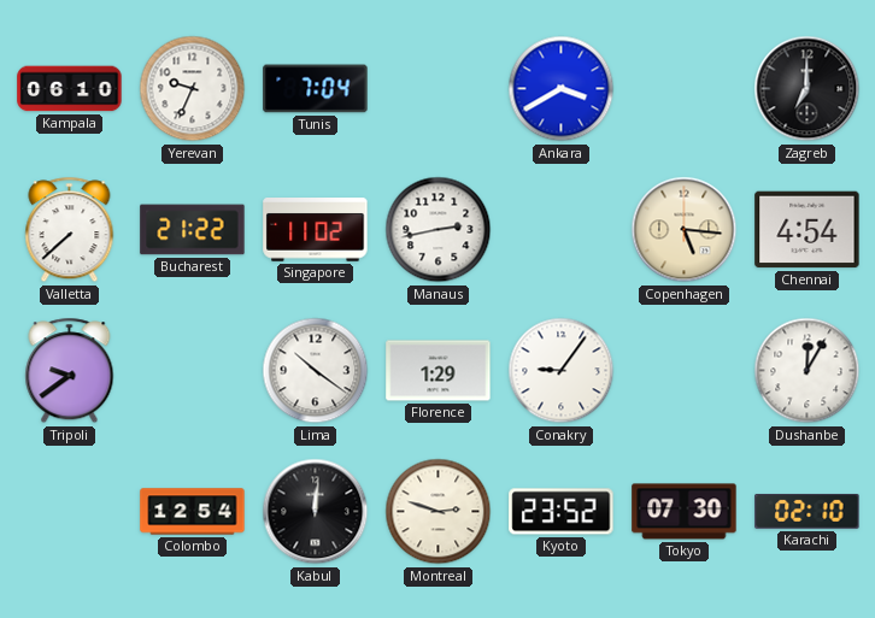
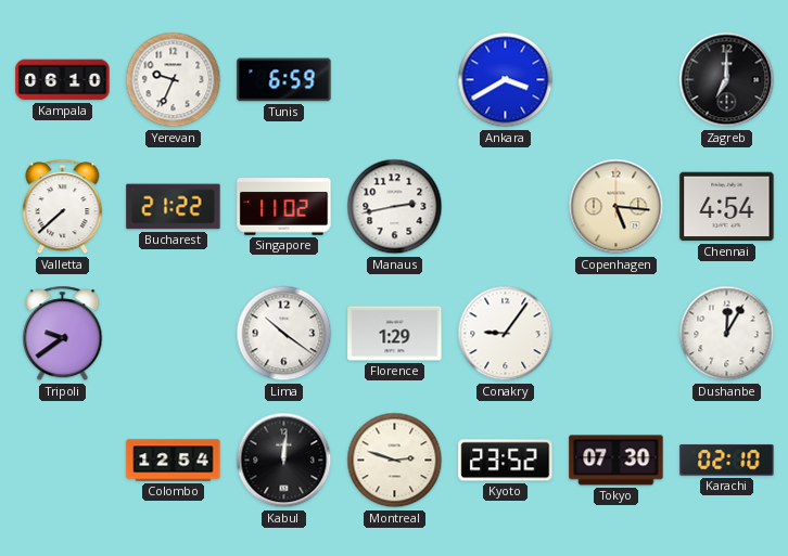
Tunis: 7:04 -> 6:59 (284, 80)
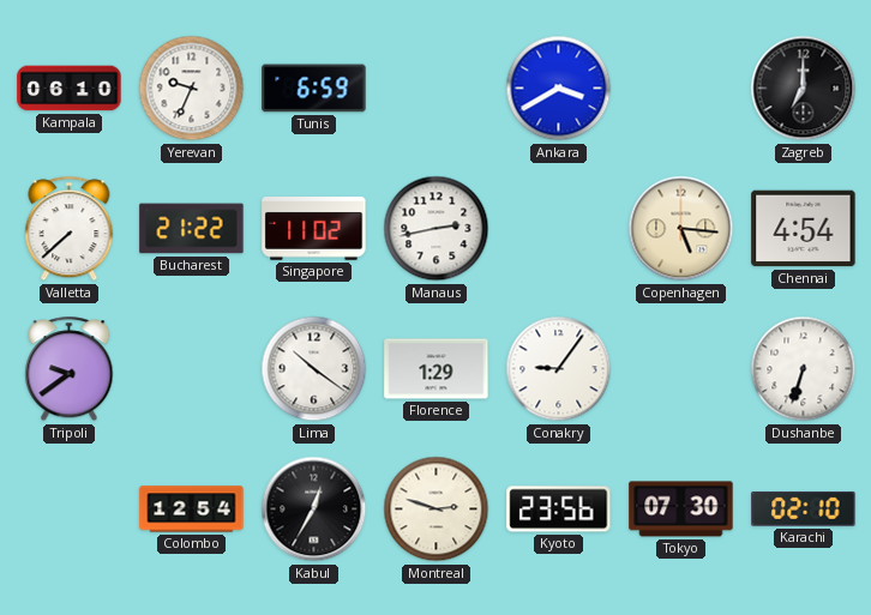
Dushanbe: 12:05 -> 6:33 (804, 369)
Kabul: 12:01 -> 12:35 (314, 510)
Kyoto: 23:52 -> 23:56 (559, 510)
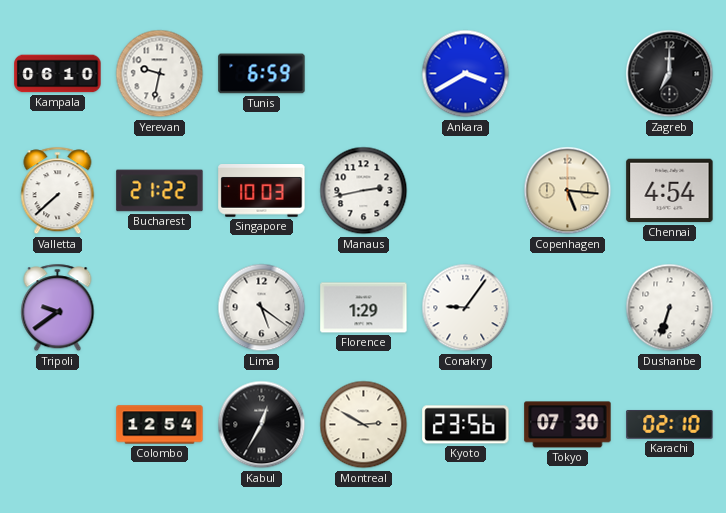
Yerevan: 9:34 -> 9:32 (160, 74)
Singapore: 11:02 -> 10:03 (262, 191)
Lima: 10:21 -> 5:21 (262, 308)
Montreal: 2:48 -> 2:50 (364, 425)
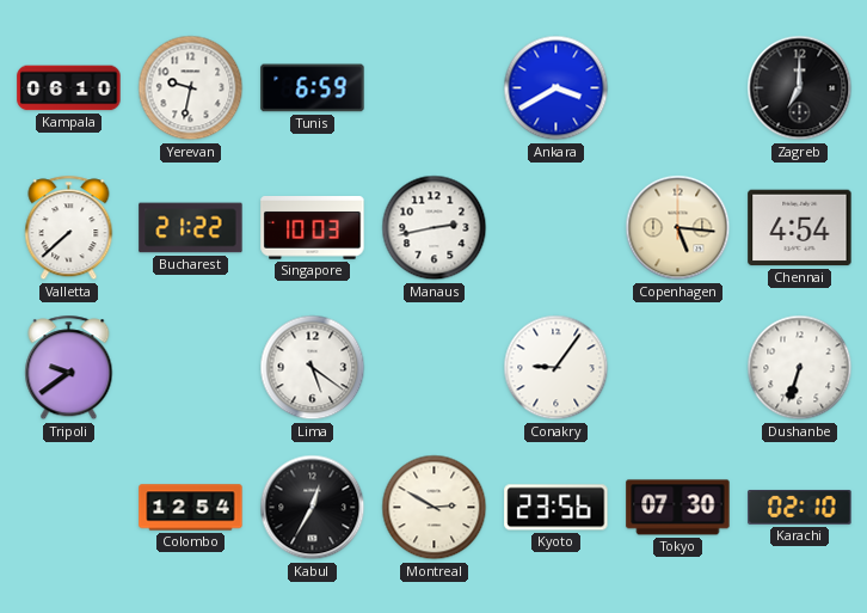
Florence: 1:29 -> none (364, 308)
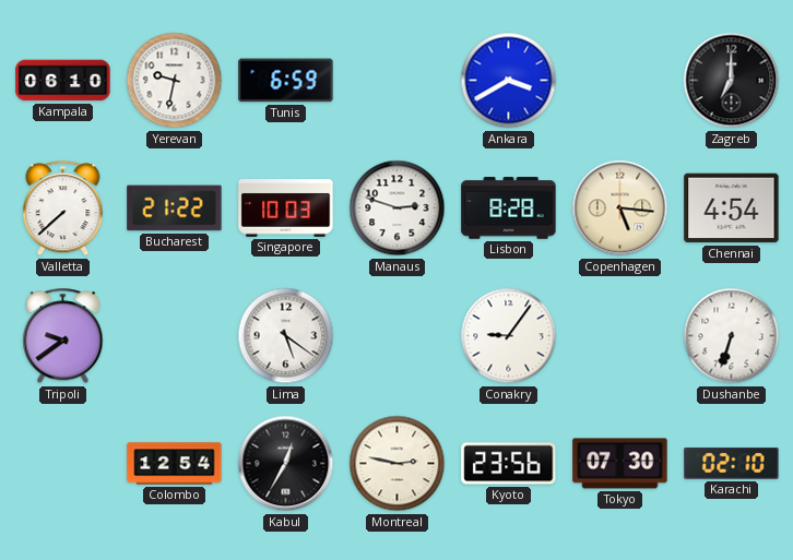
Manaus: 2:43 -> 2:48 (398, 208)
Lisbon: none -> 8:28 (509, 208)
Montreal: 2:50 -> 2:47 (398, 464)
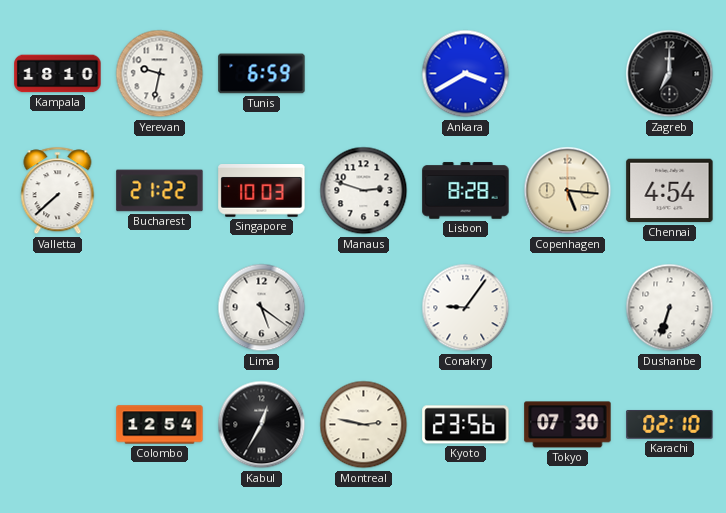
Kampala: 06:10 -> 18:10 (58, 74)
Tripoli: 9:39 -> none (63, 336)
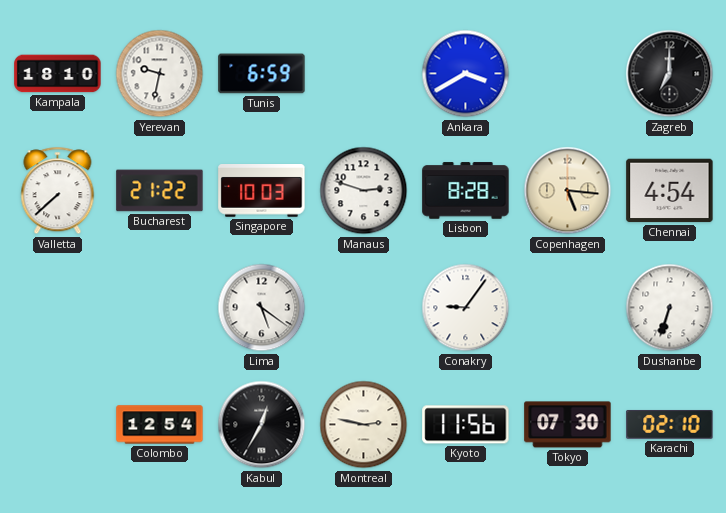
Kyoto: 23:56 -> 11:56 (466, 425)
